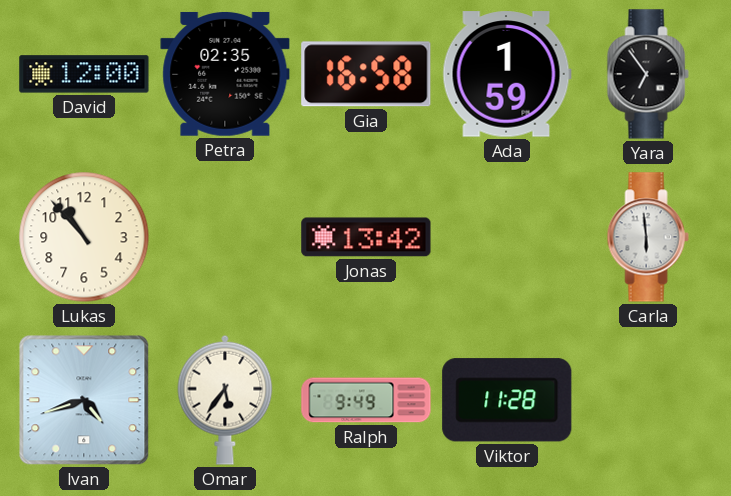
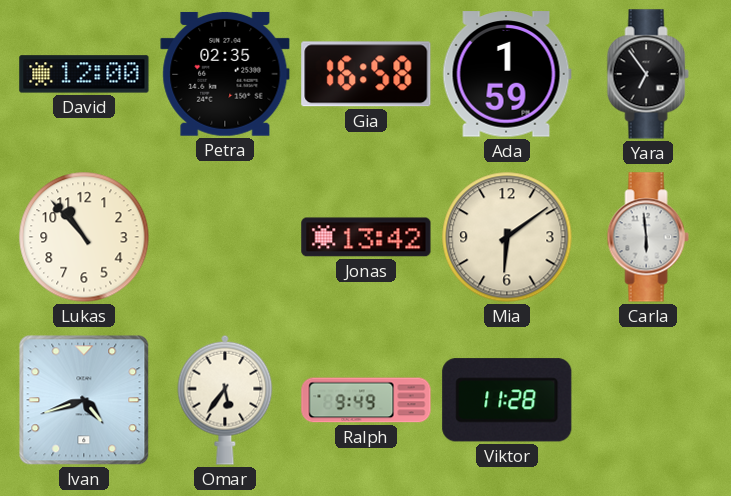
Mia: none -> 6:09 (507, 237)
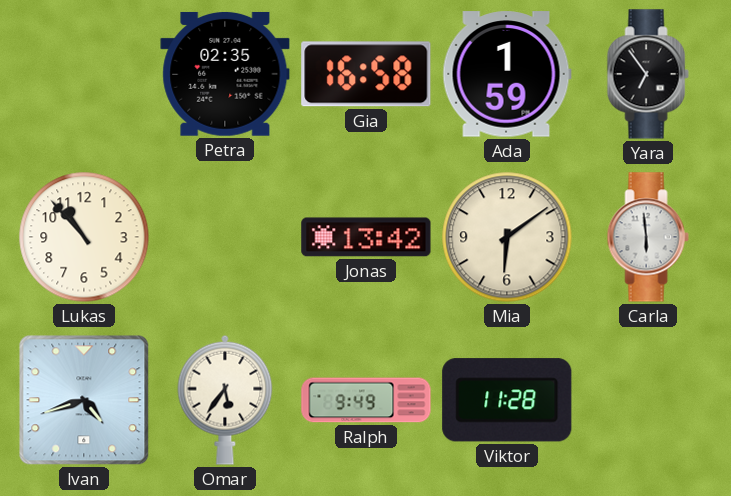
David: 12:00 -> none (84, 74)
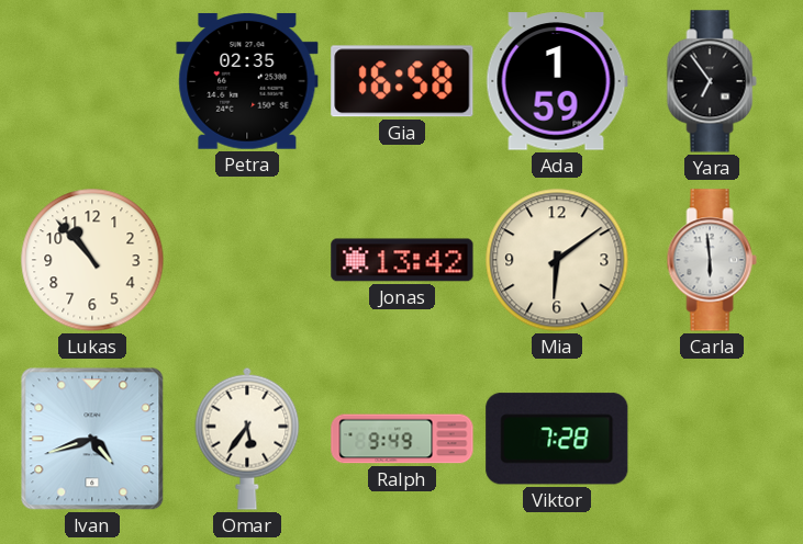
Viktor: 11:28 -> 7:28 (557, 439)
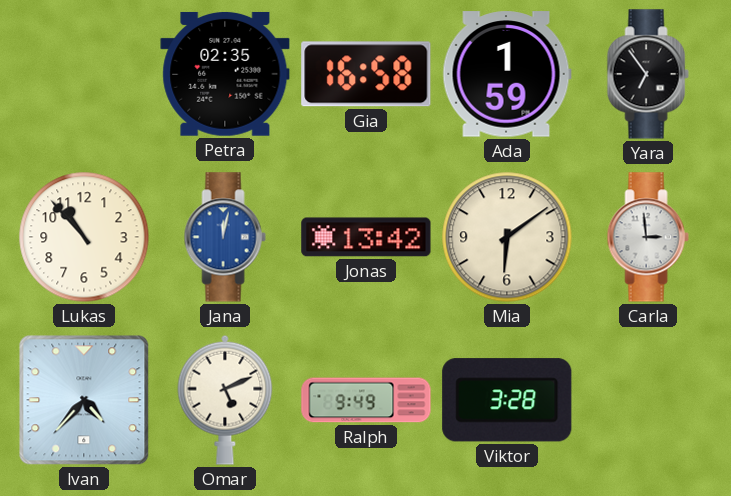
Jana: none -> 12:02 (225, 237)
Carla: 5:59 -> 2:59 (648, 237)
Ivan: 4:42 -> 4:37 (84, 400)
Omar: 5:36 -> 5:11 (225, 400)
Viktor: 7:28 -> 3:28 (507, 400)
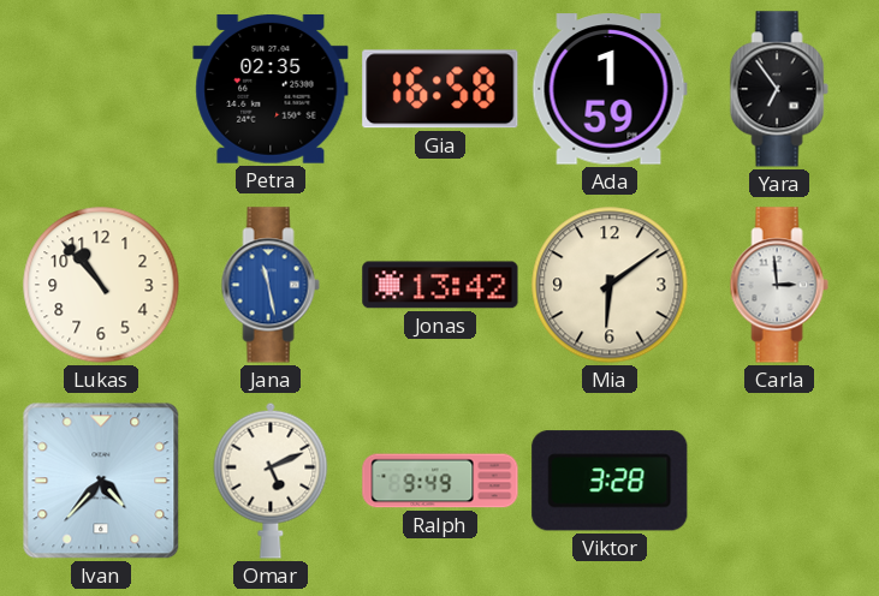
Jana: 12:02 -> 11:28 (271, 285)
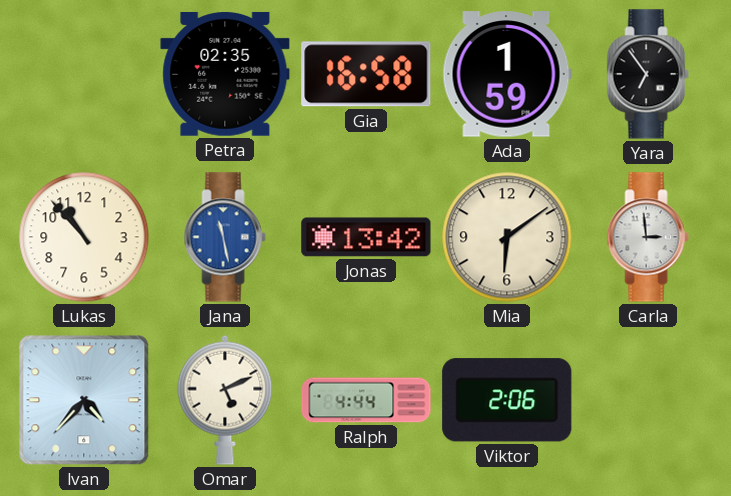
Ralph: 9:49 -> 4:44 (366, 400)
Viktor: 3:28 -> 2:06 (507, 400)
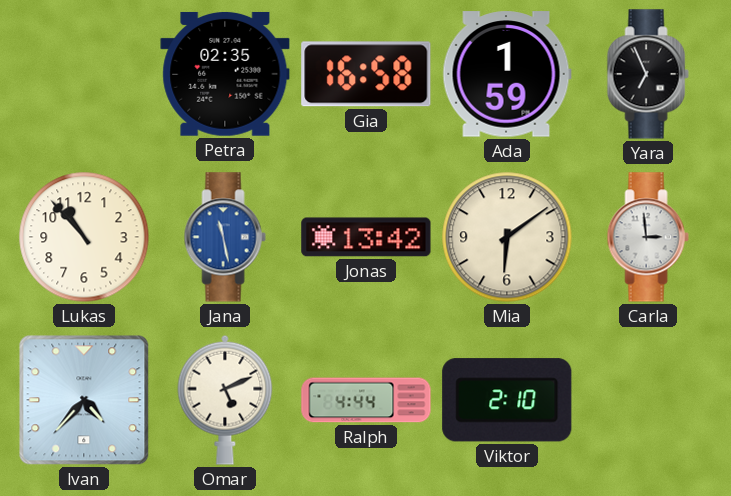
Yara: 6:54 -> 6:56 (648, 74)
Viktor: 2:06 -> 2:10 (507, 400)
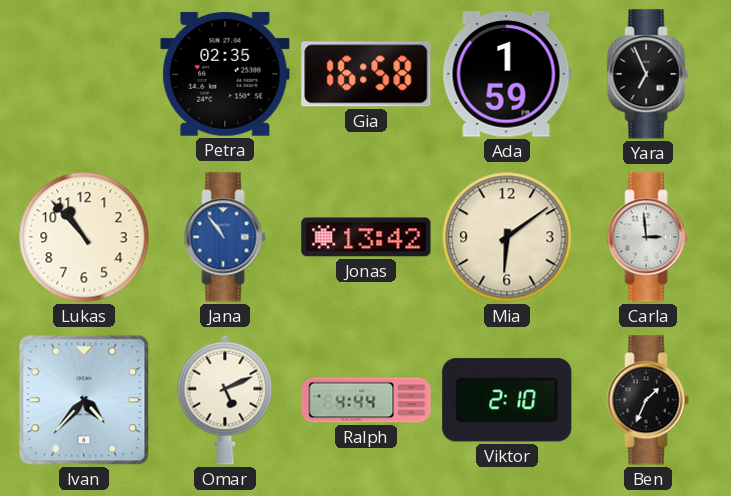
Jana: 11:28 -> 10:54 (225, 237)
Ben: none -> 1:34 (648, 400)
